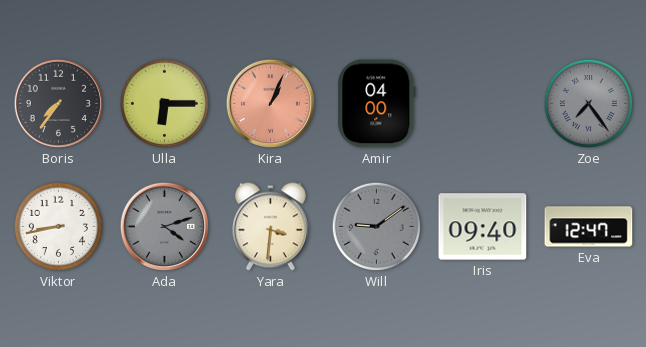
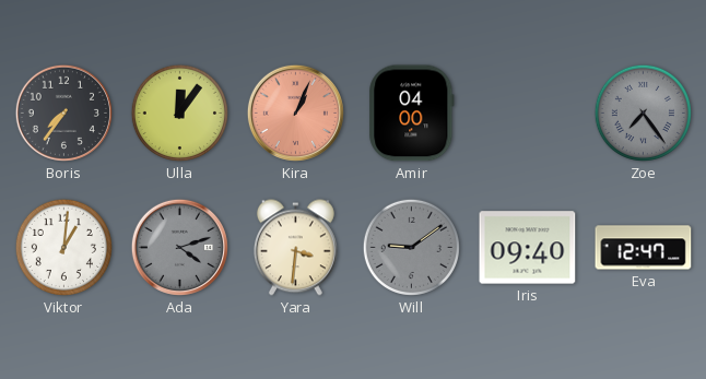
Ulla: 6:15 -> 12:06 (179, 112)
Viktor: 8:43 -> 1:01 (63, 247)
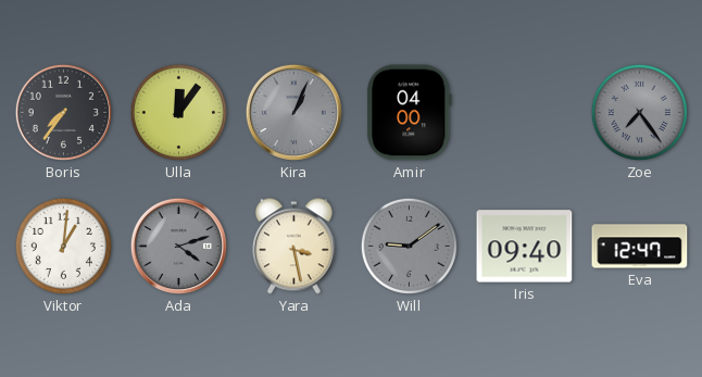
Kira dial: salmon -> grey (293, 112)
Yara: 3:31 -> 3:28 (293, 247)
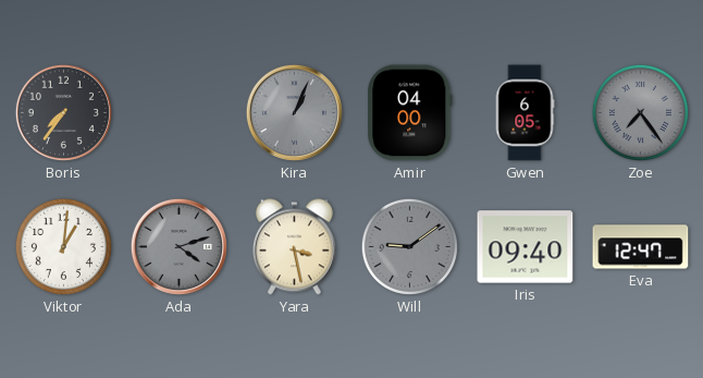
Ulla: 12:06 -> none (178, 112)
Gwen: none -> 6:05 (525, 113)
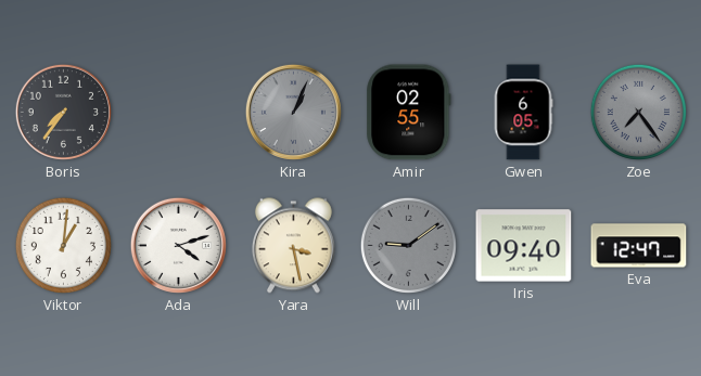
Amir: 04:00 -> 02:55 (409, 113)
Ada dial: grey -> white (178, 245)
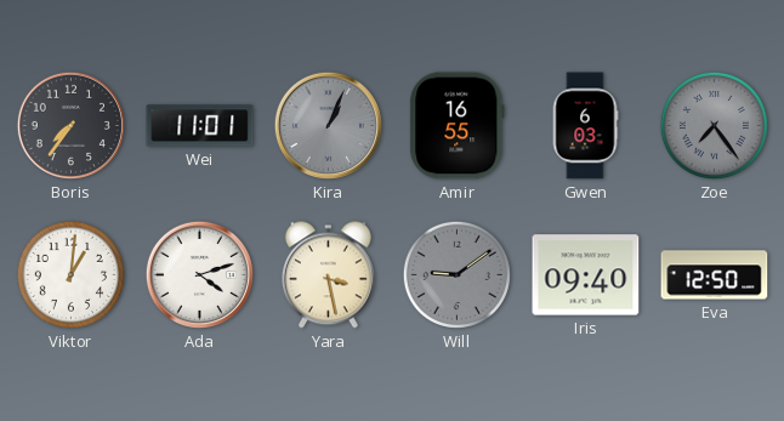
Wei: none -> 11:01 (200, 126)
Amir: 02:55 -> 16:55 (458, 126)
Gwen: 6:05 -> 6:03 (585, 126)
Eva: 12:47 -> 12:50 (715, 275)
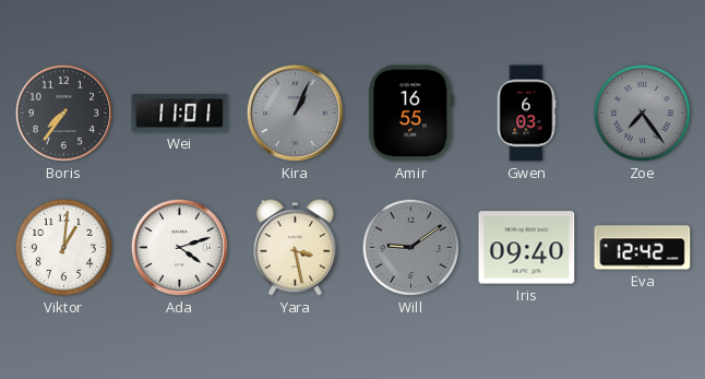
Eva: 12:50 -> 12:42 (643, 248)
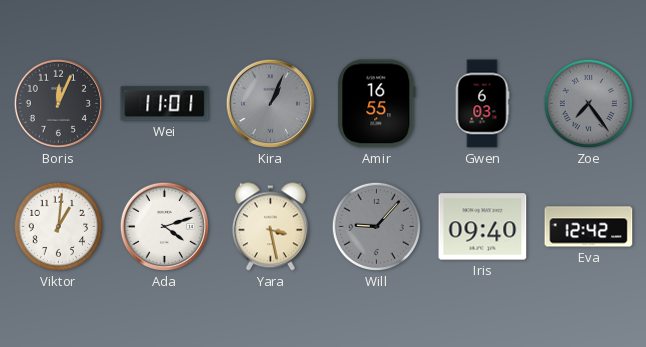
Boris: 7:36 -> 12:04 (58, 103)
Will: 9:09 -> 9:07 (376, 226)
